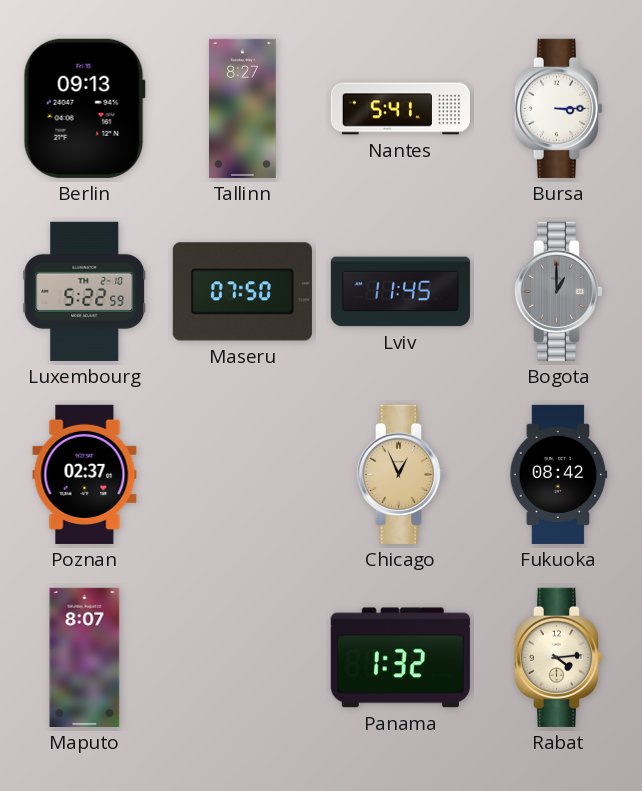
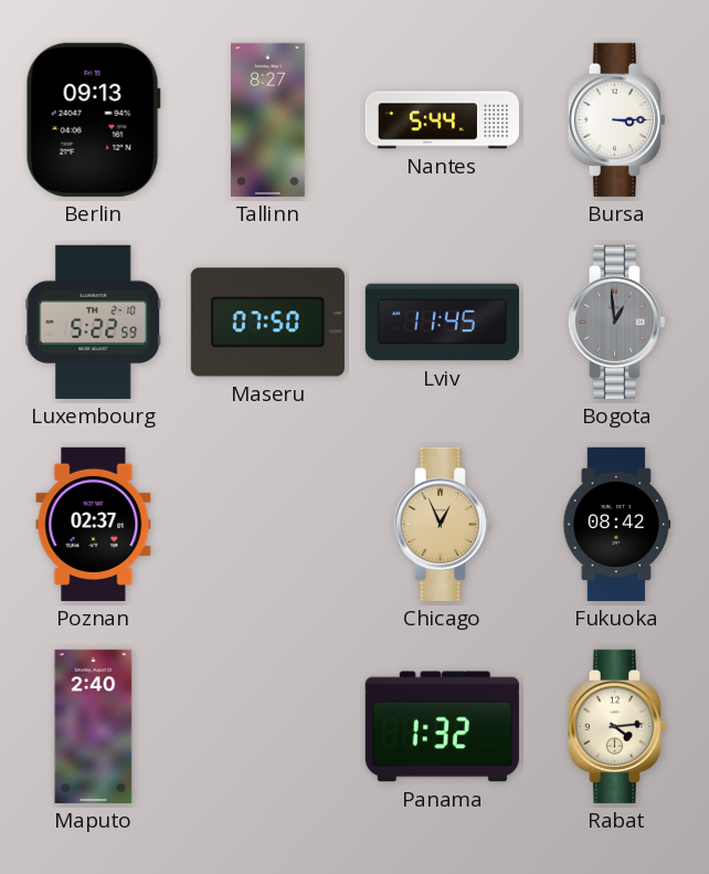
Nantes: 5:41 -> 5:44 (442, 120)
Bogota: 1:00 -> 12:59 (616, 322)
Maputo: 8:07 -> 2:40 (94, 726)
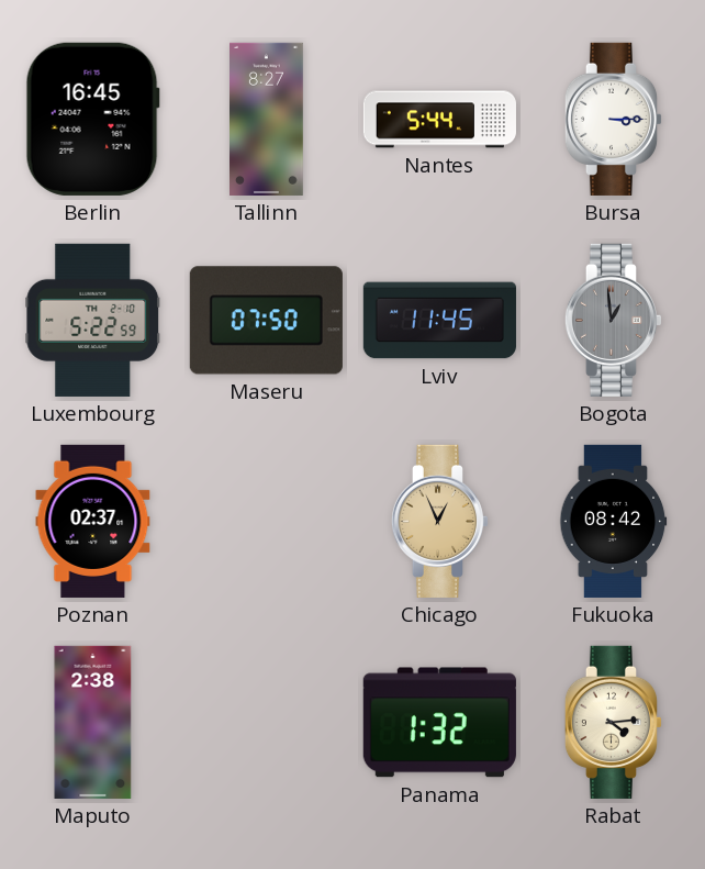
Berlin: 09:13 -> 16:45 (92, 119)
Maputo: 2:40 -> 2:38 (93, 722)
